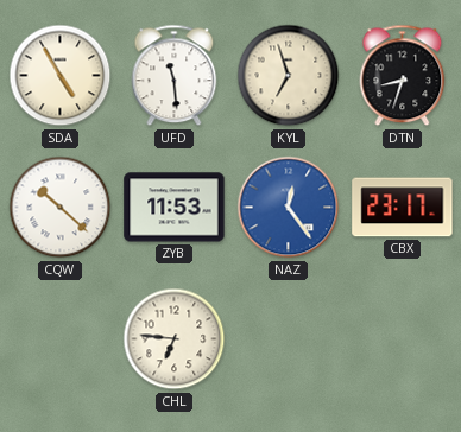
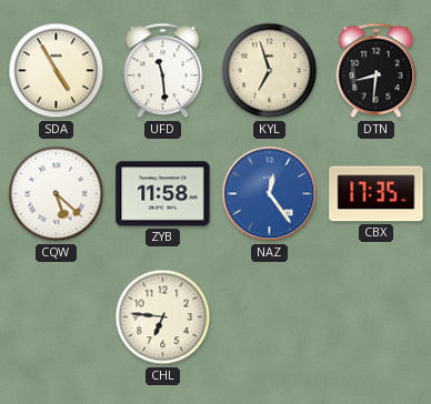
DTN: 8:33 -> 8:31 (377, 71)
CQW: 10:22 -> 5:22 (57, 194)
ZYB: 11:53 -> 11:58 (163, 194)
CBX: 23:17 -> 17:35 (377, 194)
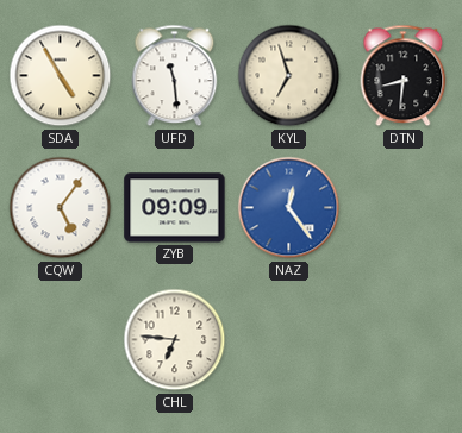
CQW: 5:22 -> 5:06 (61, 208)
ZYB: 11:58 -> 09:09 (175, 208)
CBX: 17:35 -> none (377, 194)
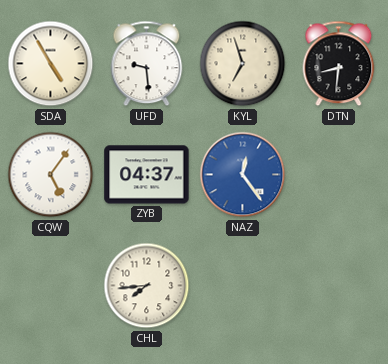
UFD: 11:29 -> 9:29 (147, 64)
ZYB: 09:09 -> 04:37 (147, 175)
CHL: 6:46 -> 7:44 (147, 286)
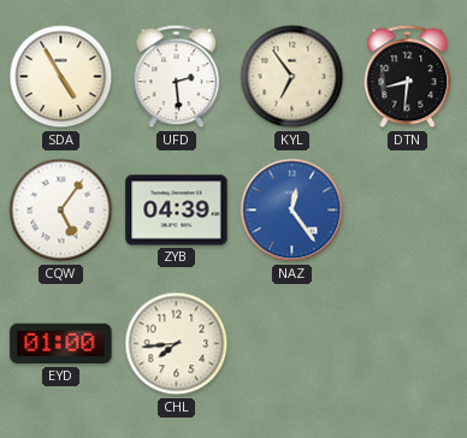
UFD: 9:29 -> 2:29 (177, 77)
KYL: 6:57 -> 6:54 (292, 77)
ZYB: 04:37 -> 04:39 (177, 211)
EYD: none -> 01:00 (61, 344)
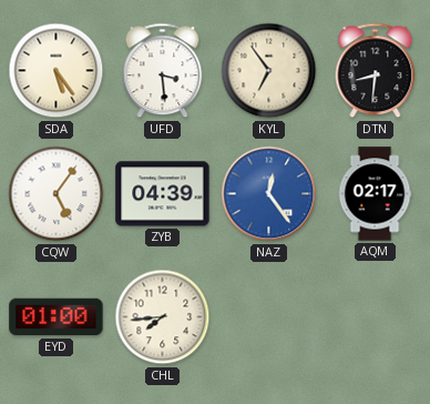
SDA: 4:55 -> 5:24 (57, 71)
UFD: 2:29 -> 3:29 (163, 71)
AQM: none -> 02:17 (375, 194)
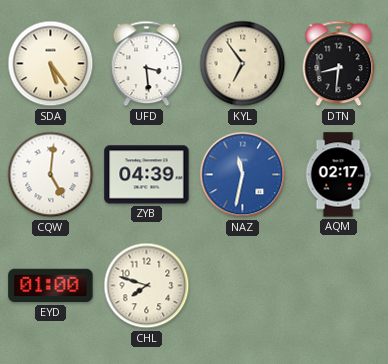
CQW: 5:06 -> 5:01 (51, 175)
NAZ: 12:24 -> 11:32 (243, 175)
CHL: 7:44 -> 7:48 (147, 286)
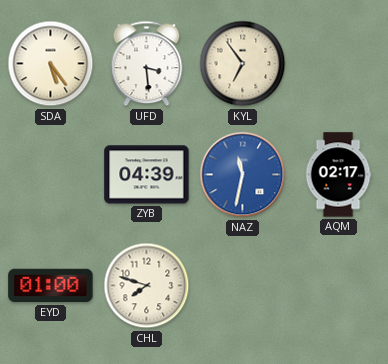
DTN: 8:31 -> none (339, 64)
CQW: 5:01 -> none (51, 175)
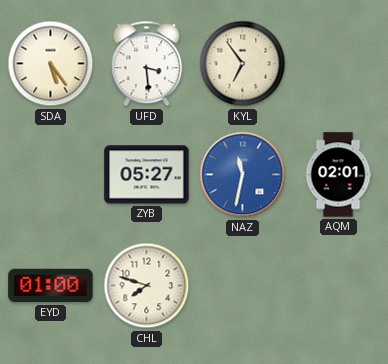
ZYB: 04:39 -> 05:27 (147, 175)
AQM: 02:17 -> 02:01 (338, 175)
